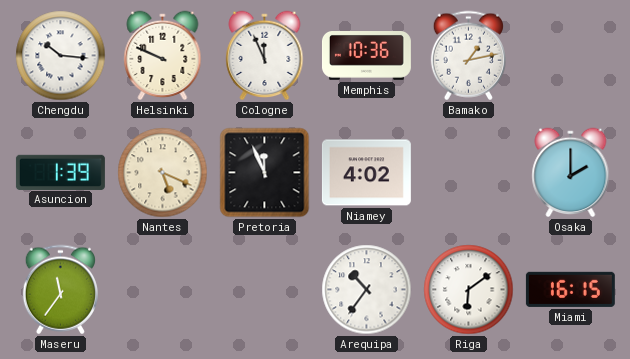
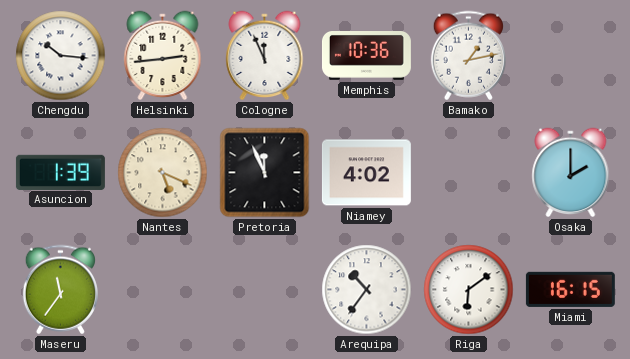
Helsinki: 9:49 -> 2:44 (163, 56)
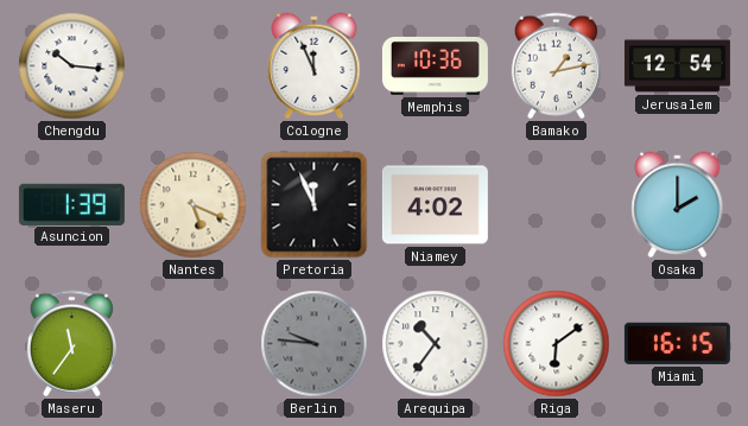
Helsinki: 2:44 -> none (163, 56)
Jerusalem: none -> 12:54 (677, 66)
Berlin: none -> 9:46 (315, 344)
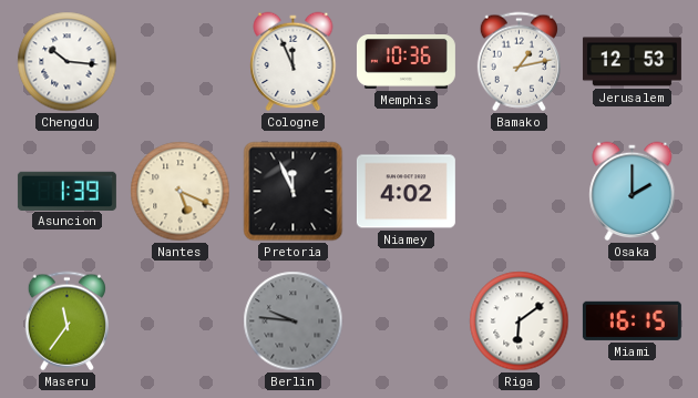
Jerusalem: 12:54 -> 12:53 (632, 62)
Arequipa: 10:36 -> none (436, 344)
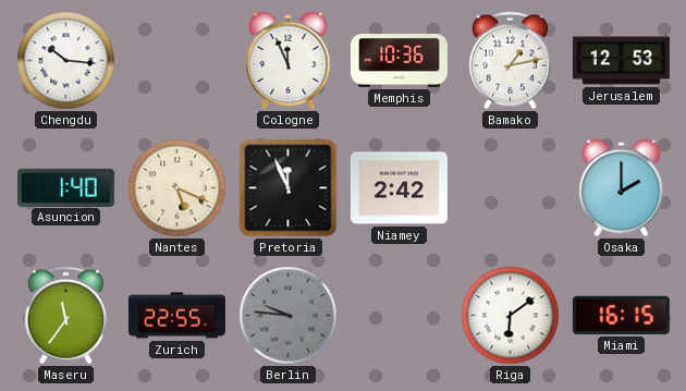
Asuncion: 1:39 -> 1:40 (65, 187)
Niamey: 4:02 -> 2:42 (399, 188)
Zurich: none -> 22:55 (176, 316)
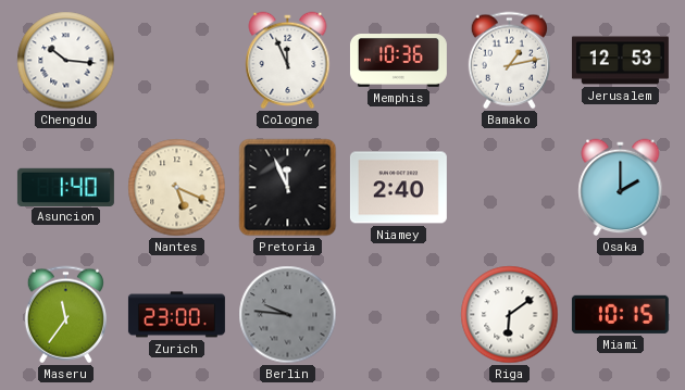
Niamey: 2:42 -> 2:40 (398, 188)
Zurich: 22:55 -> 23:00 (176, 315)
Miami: 16:15 -> 10:15 (620, 314)
